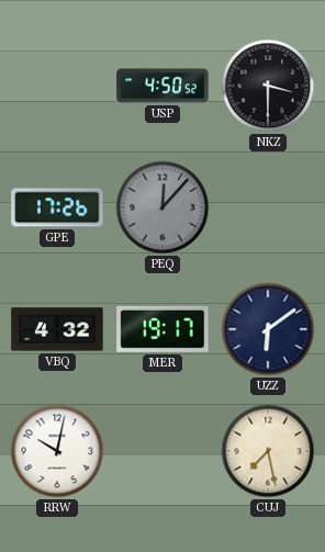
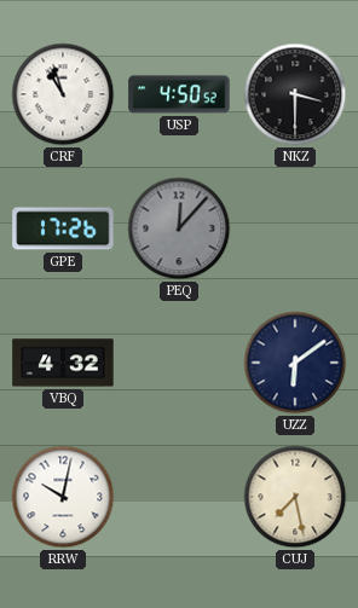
CRF: none -> 10:57 (63, 94)
MER: 19:17 -> none (162, 329)
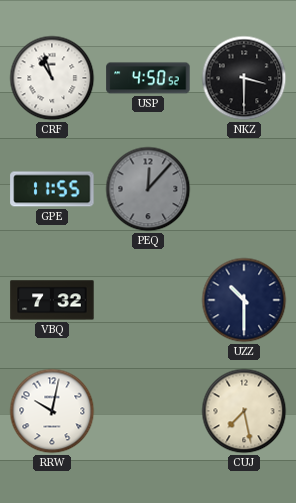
GPE: 17:26 -> 11:55 (52, 189)
VBQ: 4:32 -> 7:32 (52, 300)
UZZ: 6:09 -> 10:30 (244, 300)
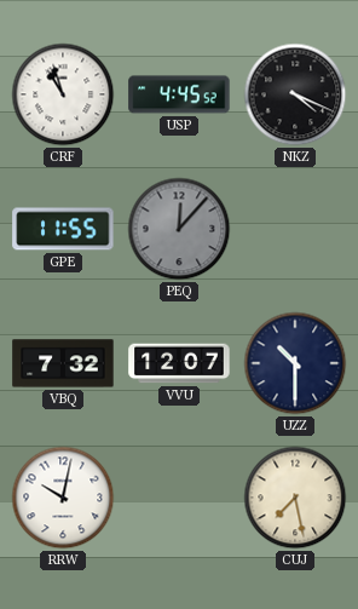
USP: 4:50 -> 4:45 (179, 94)
NKZ: 3:30 -> 4:19 (295, 94)
VVU: none -> 12:07 (179, 363)
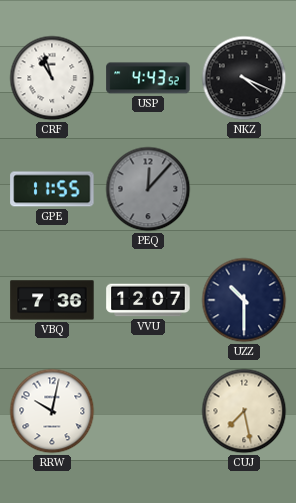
USP: 4:45 -> 4:43 (148, 78)
VBQ: 7:32 -> 7:36 (52, 300)
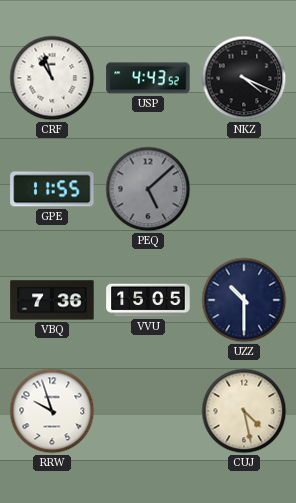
PEQ: 12:07 -> 5:08 (148, 189)
VVU: 12:07 -> 15:05 (148, 300)
RRW: 10:02 -> 9:57 (52, 411)
CUJ: 7:28 -> 4:28 (244, 411)
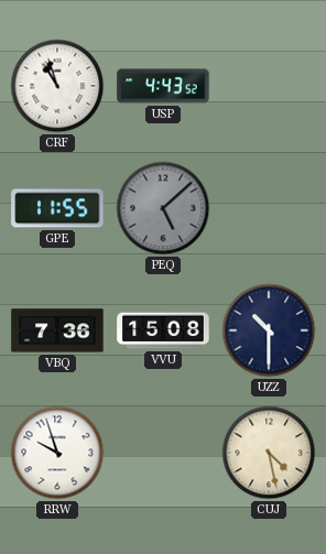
NKZ: 4:19 -> none (244, 78)
VVU: 15:05 -> 15:08 (163, 330)
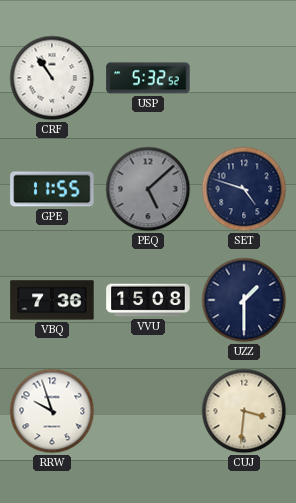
CRF: 10:57 -> 10:54 (52, 78)
USP: 4:43 -> 5:32 (148, 78)
SET: none -> 4:48 (244, 189)
UZZ: 10:30 -> 1:30 (244, 300)
CUJ: 4:28 -> 3:31 (244, 411)
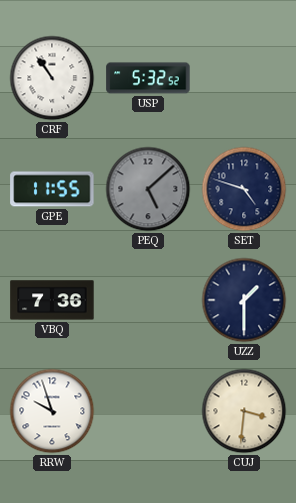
VVU: 15:08 -> none (148, 300)
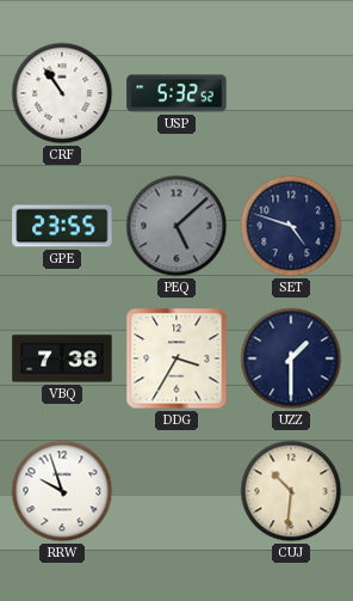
GPE: 11:55 -> 23:55 (62, 226)
VBQ: 7:36 -> 7:38 (62, 358)
DDG: none -> 3:35 (176, 358)
CUJ: 3:31 -> 10:31 (291, 491)
